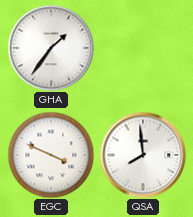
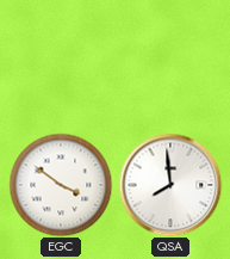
GHA: 1:36 -> none (51, 48)
EGC: 3:49 -> 3:51 (61, 185)
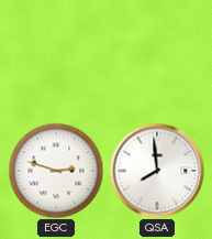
EGC: 3:51 -> 2:48 (56, 171)
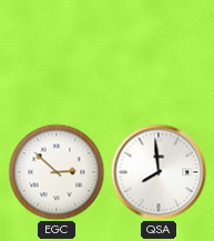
EGC: 2:48 -> 2:52 (57, 172)
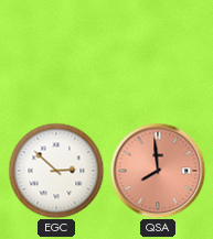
QSA dial: white -> salmon (158, 171)
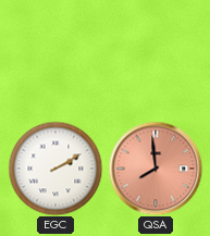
EGC: 2:52 -> 2:10 (55, 169)
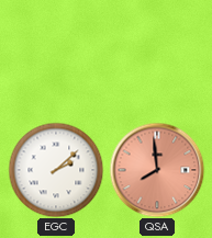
EGC: 2:10 -> 2:08 (56, 170)
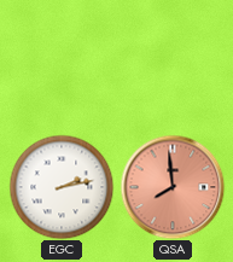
EGC: 2:08 -> 2:13 (62, 187)
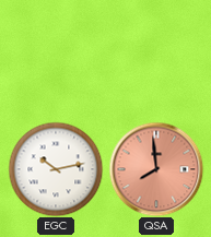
EGC: 2:13 -> 10:13 (56, 169)
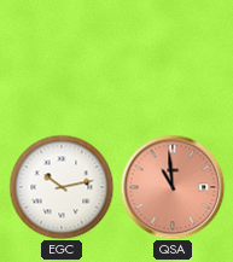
QSA: 7:59 -> 10:59 (173, 187)
